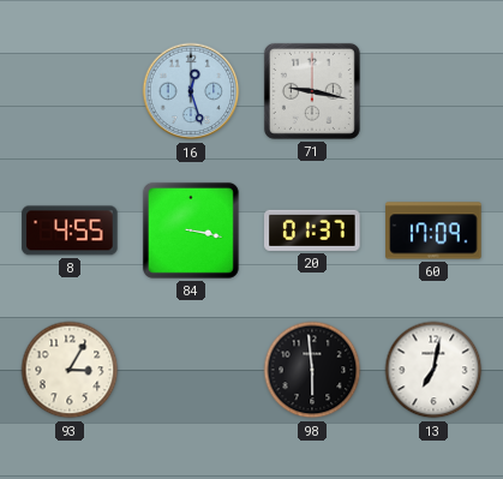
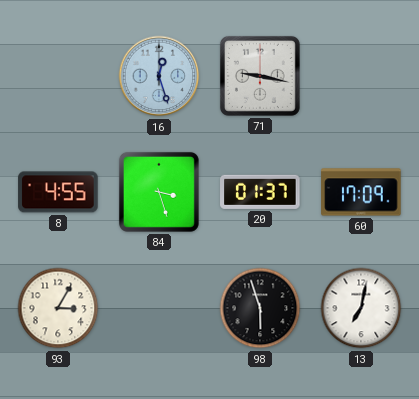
84: 3:17 -> 3:27 (159, 192)
98: 5:59 -> 5:57 (260, 308)
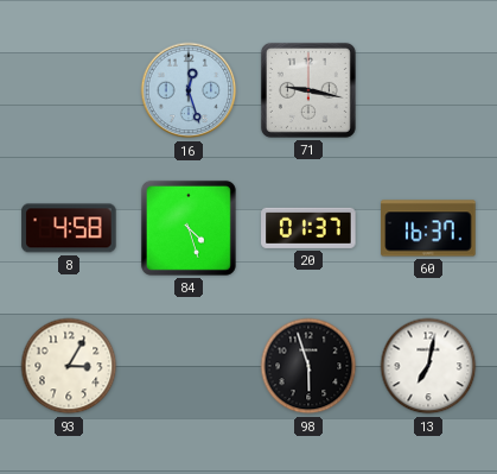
8: 4:55 -> 4:58 (69, 228)
84: 3:27 -> 4:27 (189, 228)
60: 17:09 -> 16:37 (428, 228)
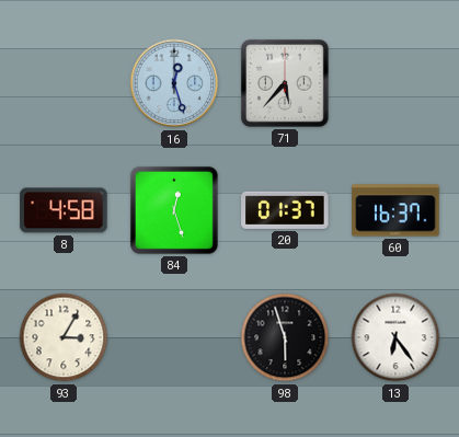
71: 9:17 -> 5:37 (285, 83)
84: 4:27 -> 12:27 (174, 210)
13: 7:02 -> 6:24 (395, 337)
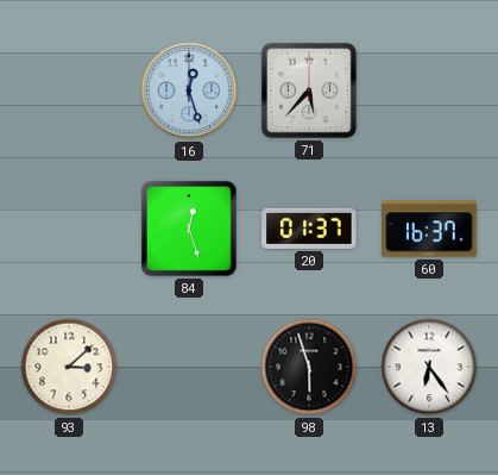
8: 4:58 -> none (64, 210)
93: 3:05 -> 3:08 (69, 367)
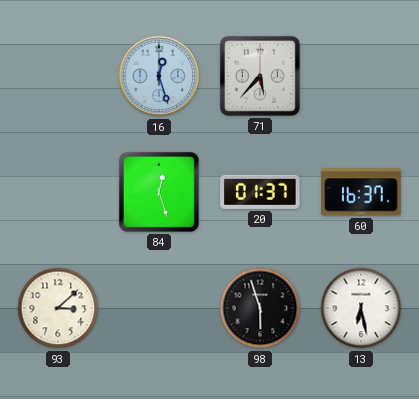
13: 6:24 -> 6:28 (361, 308)
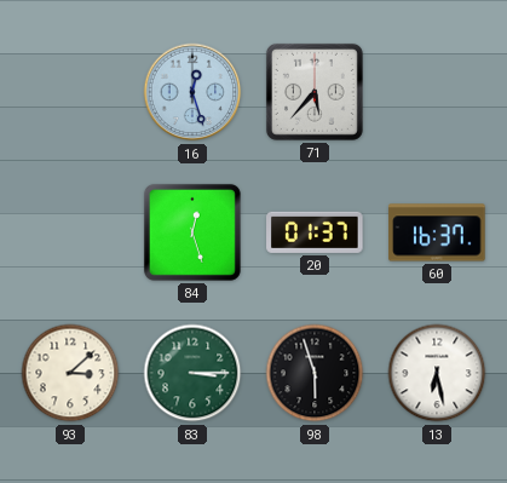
83: none -> 3:15 (192, 373)
